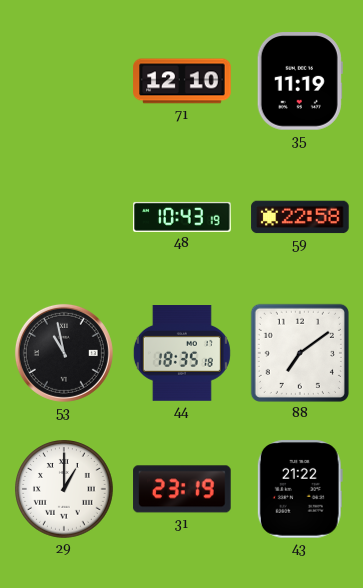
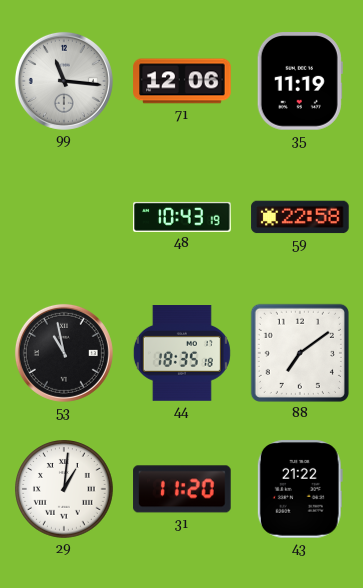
99: none -> 11:16 (64, 81)
71: 12:10 -> 12:06 (182, 81)
29: 1:00 -> 1:01 (64, 489)
31: 23:19 -> 11:20 (182, 489)
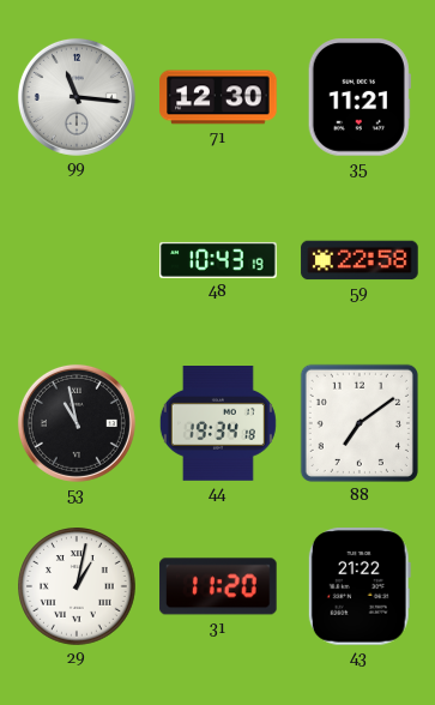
71: 12:06 -> 12:30 (218, 97)
35: 11:19 -> 11:21 (360, 97)
44: 18:35 -> 19:34 (218, 424)
29: 1:01 -> 1:02 (77, 586)
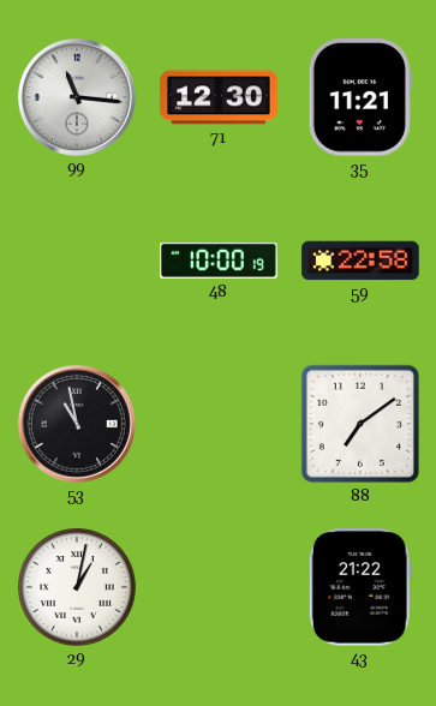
48: 10:43 -> 10:00 (219, 261)
44: 19:34 -> none (218, 424)
31: 11:20 -> none (218, 586)
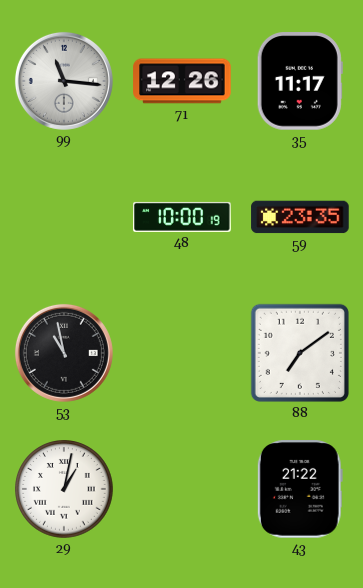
71: 12:30 -> 12:26 (182, 81)
35: 11:21 -> 11:17 (300, 81)
59: 22:58 -> 23:35 (300, 217)
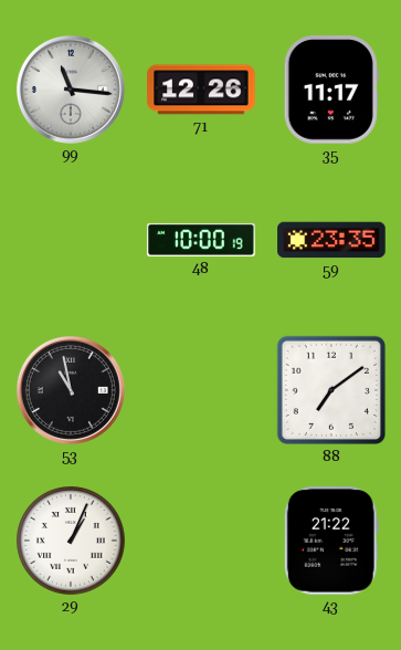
29: 1:02 -> 1:04 (71, 541)
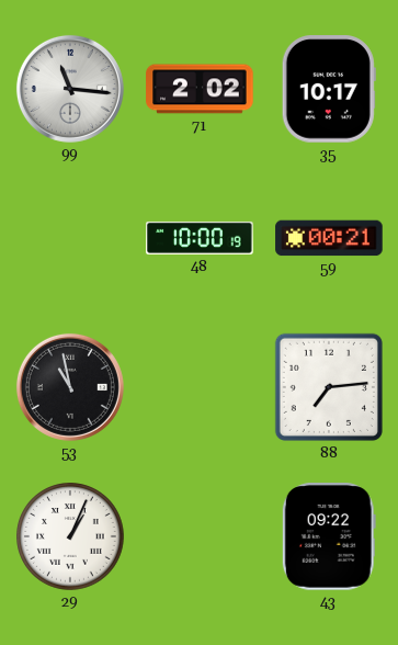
71: 12:26 -> 2:02 (200, 89)
35: 11:17 -> 10:17 (329, 89)
59: 23:35 -> 00:21 (329, 238)
88: 7:09 -> 7:14 (329, 387)
43: 21:22 -> 09:22 (329, 536)
